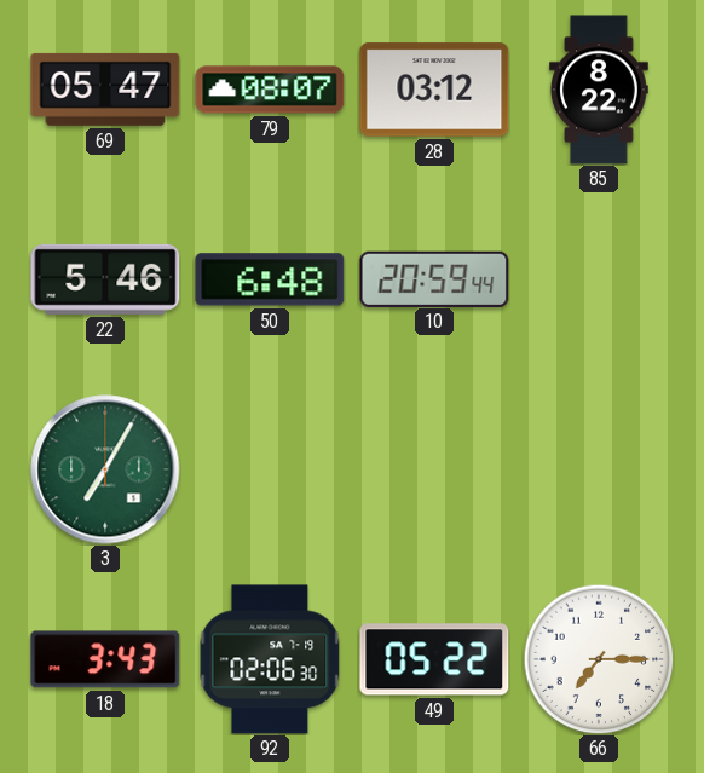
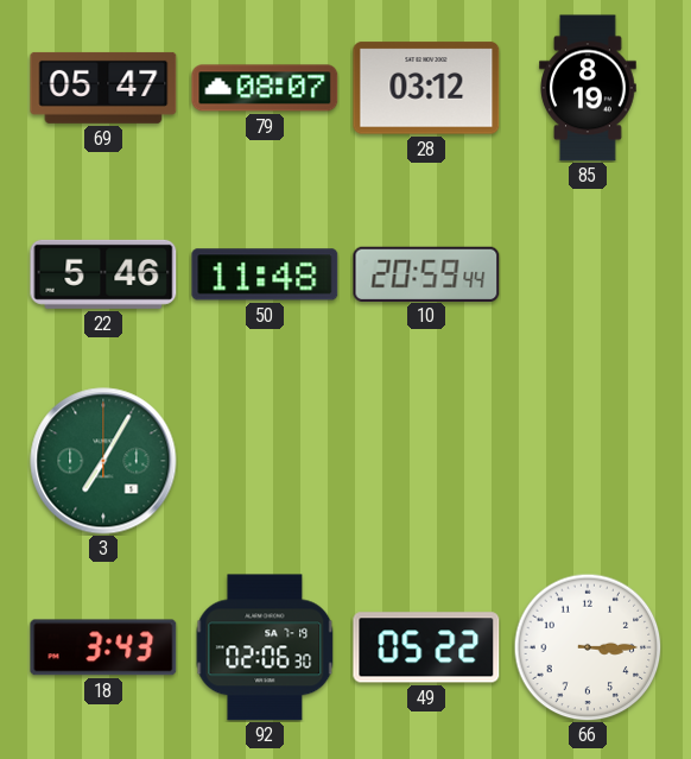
85: 8:22 -> 8:19 (588, 88)
50: 6:48 -> 11:48 (265, 274)
66: 7:15 -> 3:15 (588, 647)
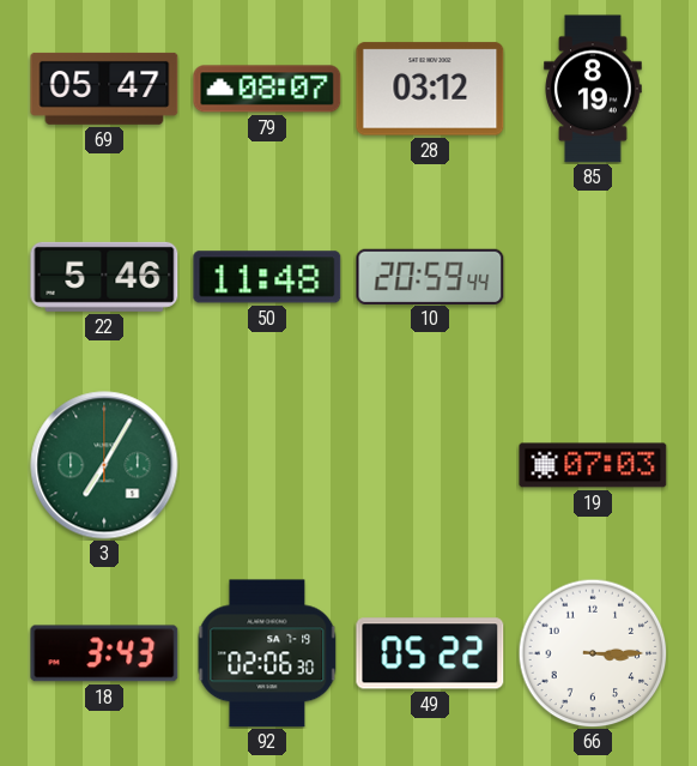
19: none -> 07:03 (593, 465)
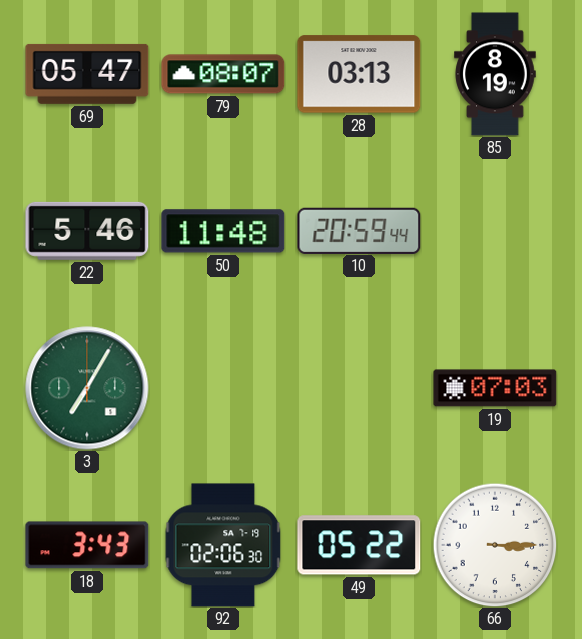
28: 03:12 -> 03:13 (359, 74)
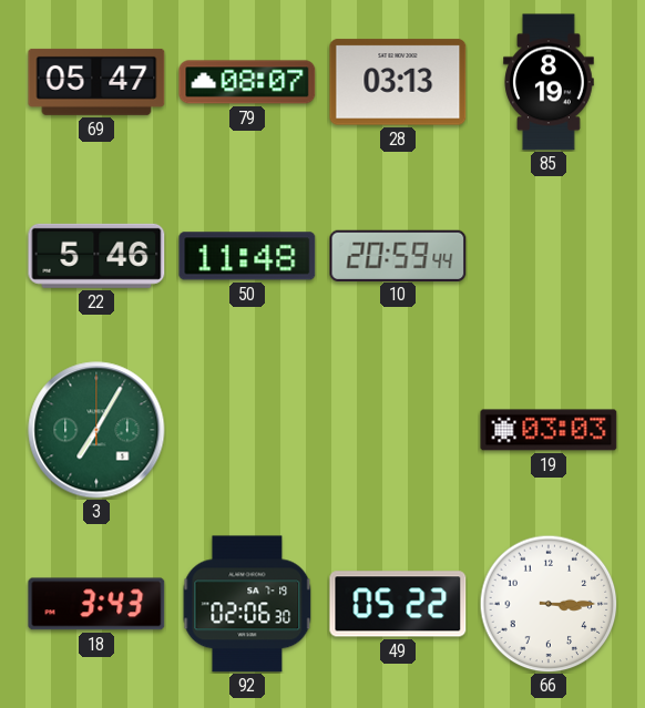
19: 07:03 -> 03:03 (549, 430)
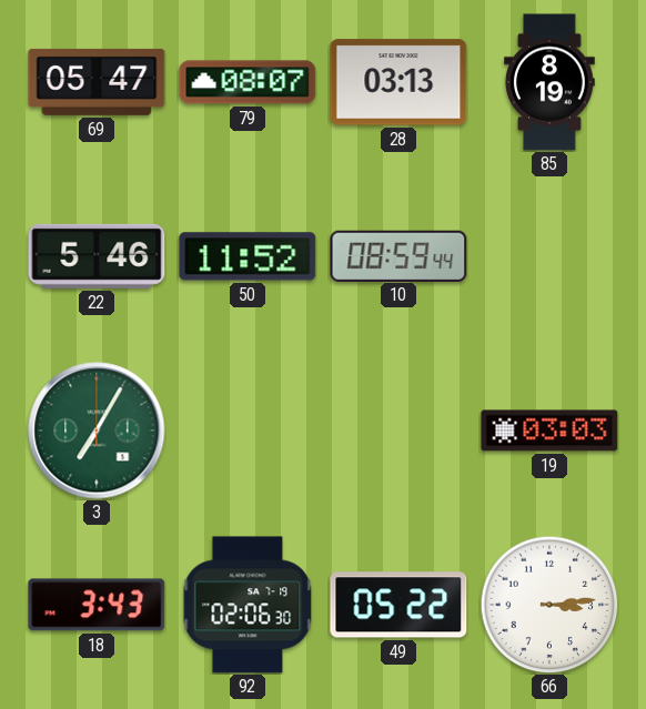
50: 11:48 -> 11:52 (248, 256)
10: 20:59 -> 08:59 (398, 255)
66: 3:15 -> 3:14 (549, 605)
